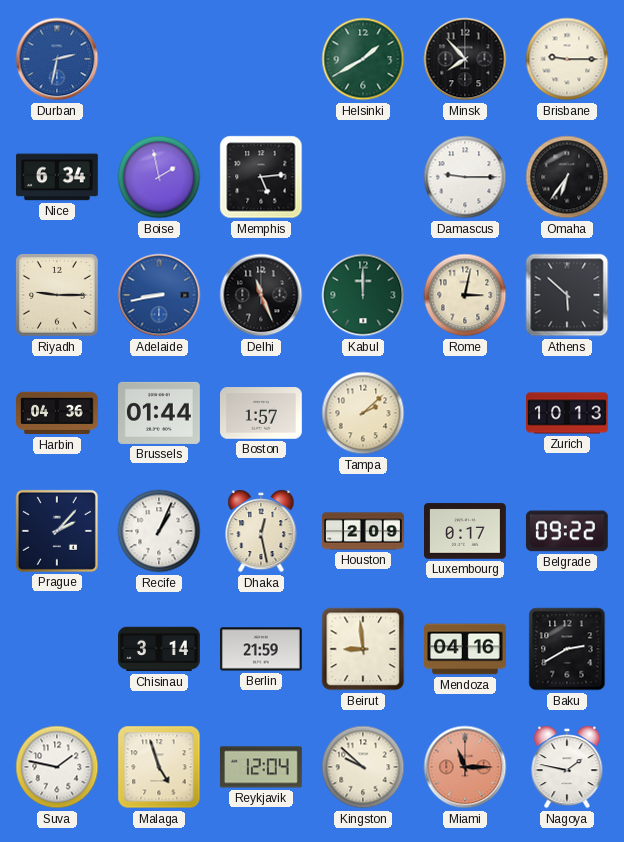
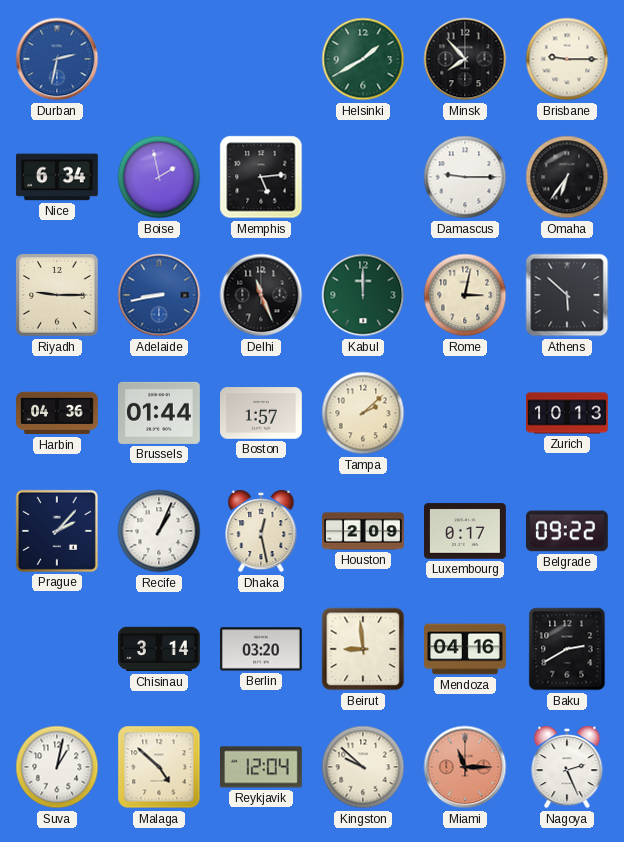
Berlin: 21:59 -> 03:20 (262, 649)
Suva: 1:47 -> 1:02 (57, 767)
Malaga: 4:57 -> 4:52 (159, 767)
Nagoya: 1:47 -> 2:26 (567, 767)
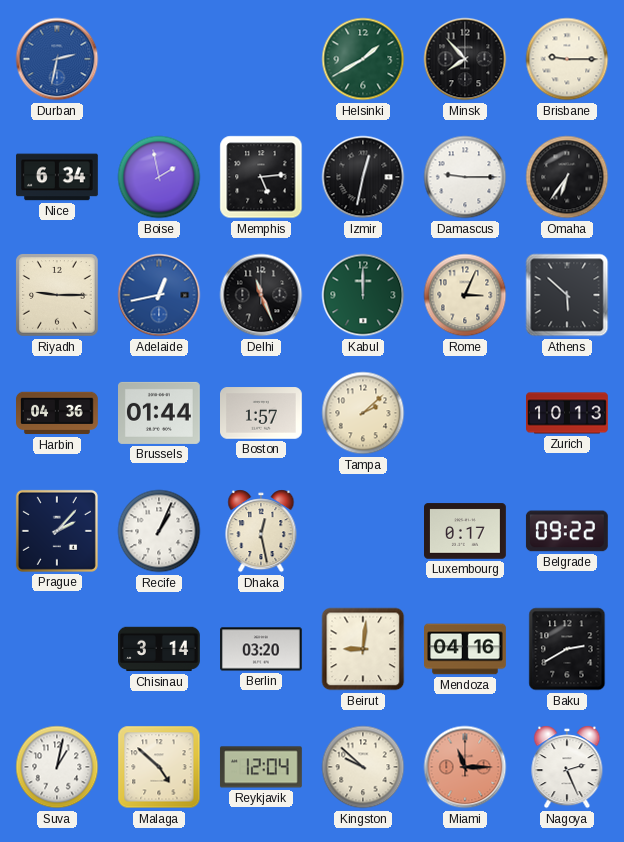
Izmir: none -> 12:32 (363, 177)
Adelaide: 8:43 -> 12:43 (159, 295)
Rome: 3:02 -> 3:04 (465, 295)
Houston: 2:09 -> none (363, 531)
Beirut: 8:59 -> 9:01 (363, 649)
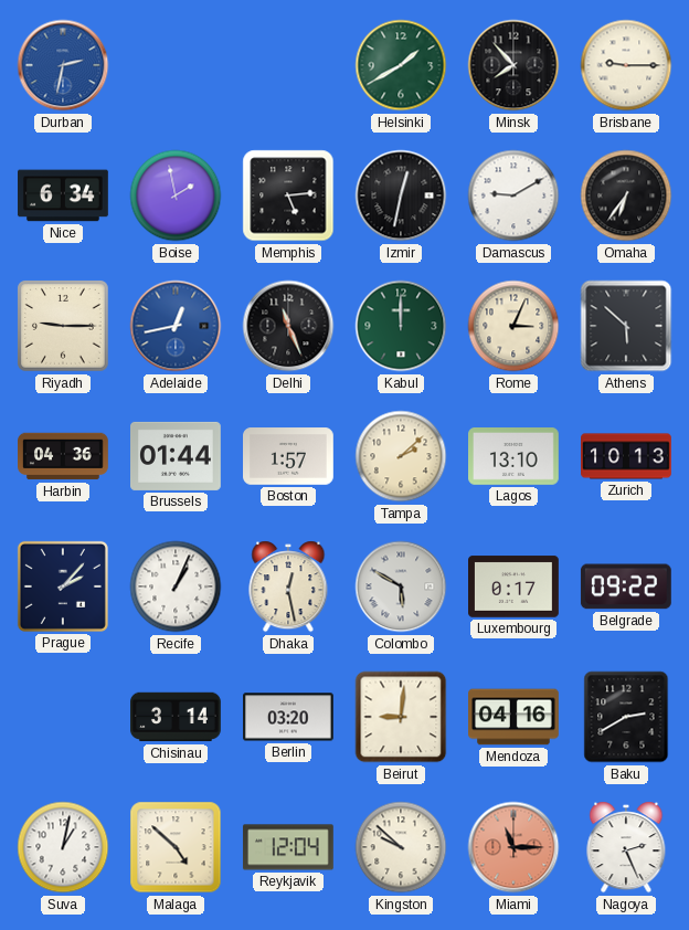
Damascus: 9:15 -> 9:10 (513, 195)
Lagos: none -> 13:10 (515, 457)
Colombo: none -> 5:50 (401, 586)
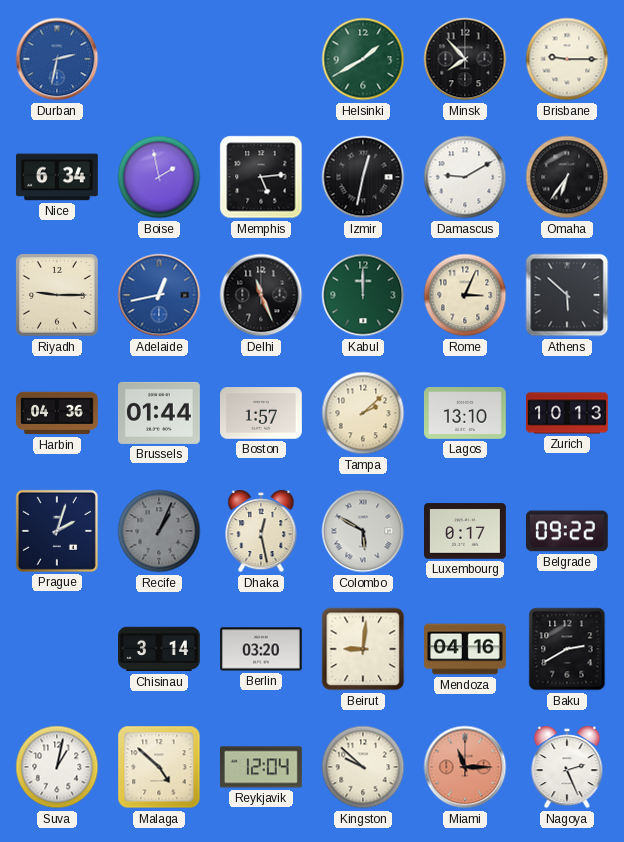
Prague: 2:07 -> 2:03 (57, 531)
Recife dial: white -> grey (159, 531)
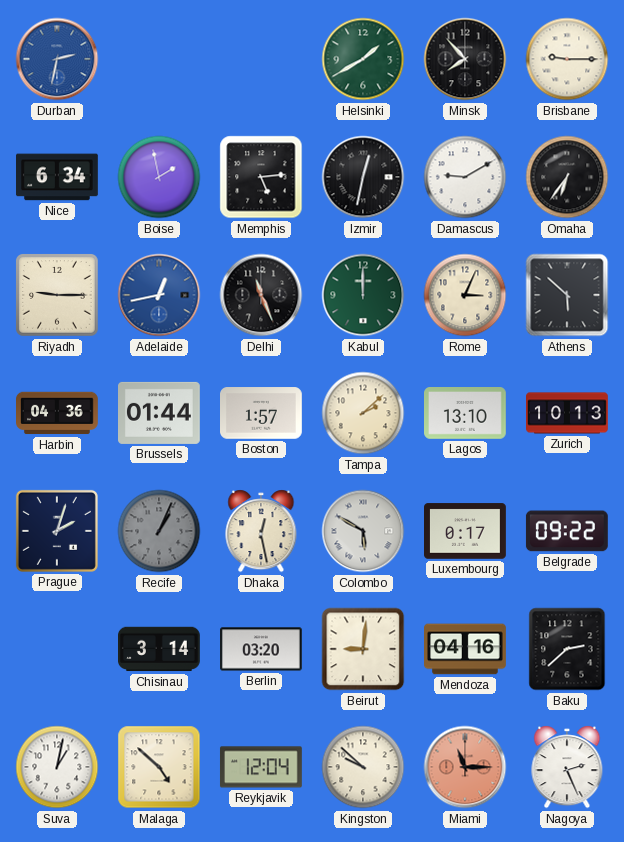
Baku: 2:40 -> 2:38 (567, 649)
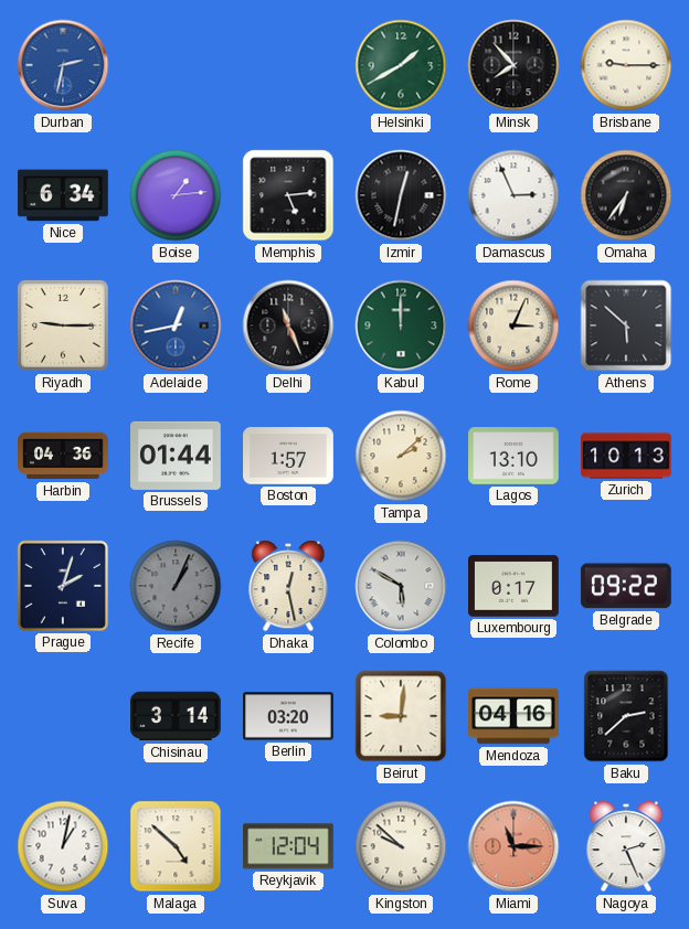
Boise: 1:58 -> 1:14 (176, 195)
Damascus: 9:10 -> 2:56 (513, 195)
